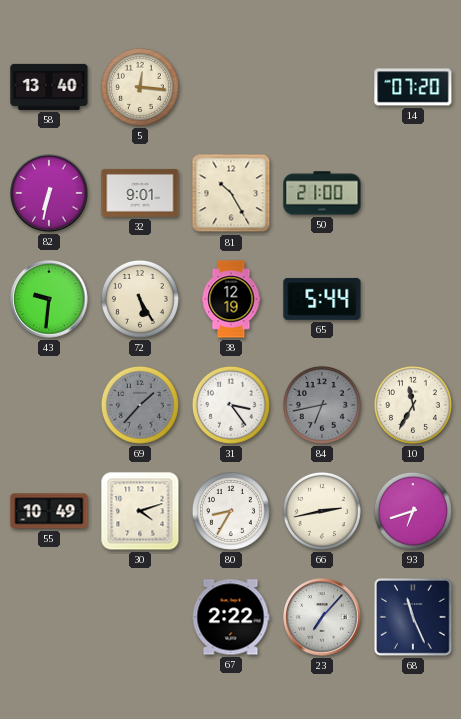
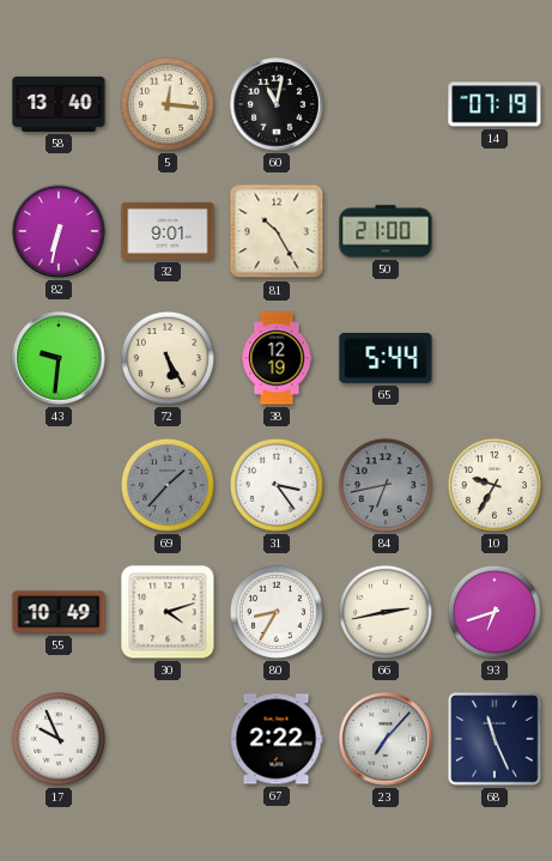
60: none -> 11:02 (277, 104)
14: 07:20 -> 07:19 (495, 104)
10: 11:35 -> 9:35 (495, 485)
17: none -> 9:56 (59, 739)
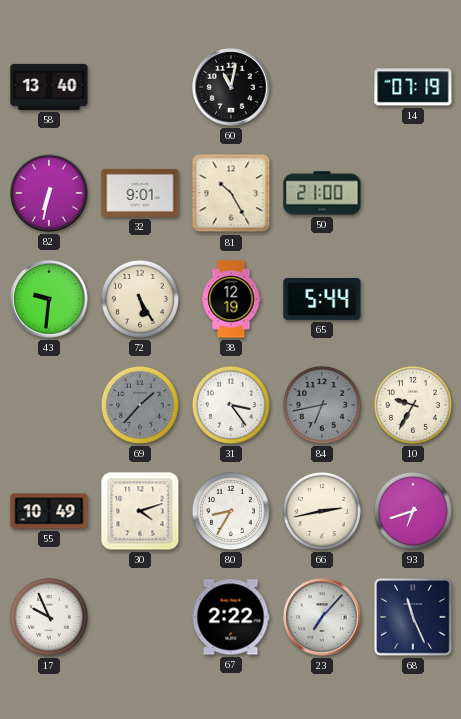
5: 12:16 -> none (168, 104)
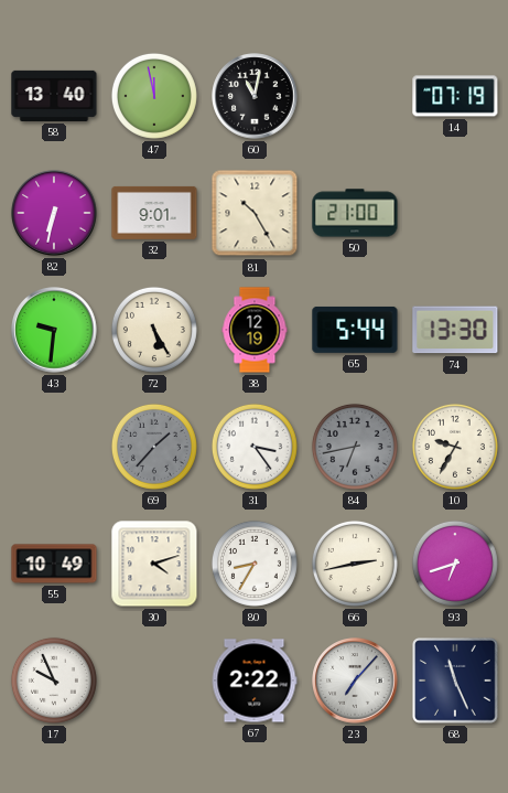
47: none -> 11:58 (154, 96)
74: none -> 13:30 (455, 330)
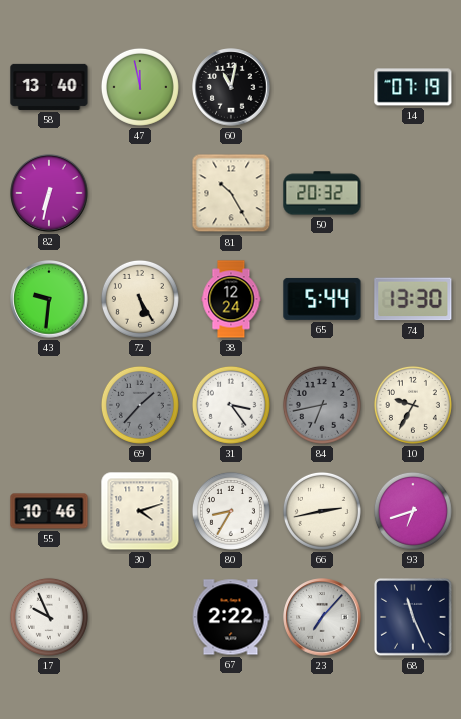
32: 9:01 -> none (154, 213)
50: 21:00 -> 20:32 (322, 193)
38: 12:19 -> 12:24 (231, 299)
55: 10:49 -> 10:46 (49, 511)
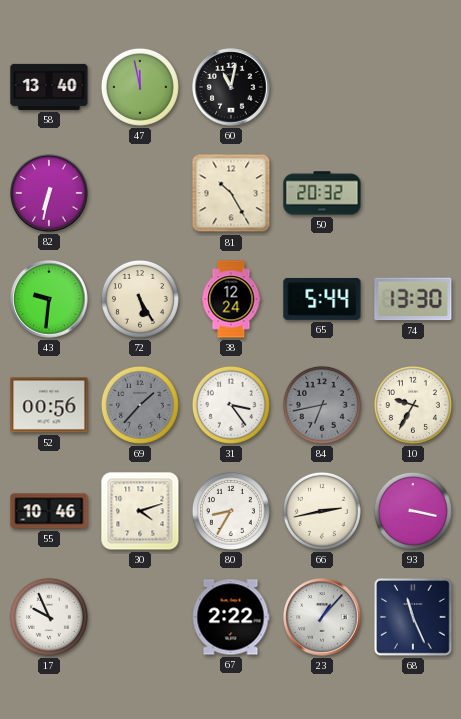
14: 07:19 -> none (413, 87)
52: none -> 00:56 (49, 405)
93: 6:42 -> 3:17 (413, 511)
23: 7:07 -> 1:07 (322, 617)
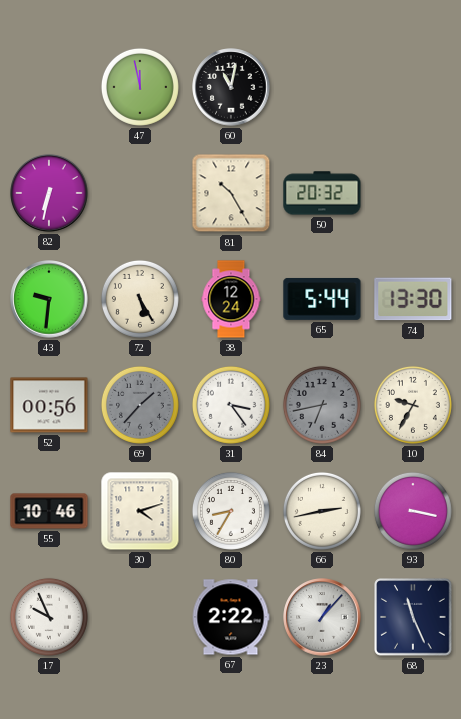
58: 13:40 -> none (49, 87)
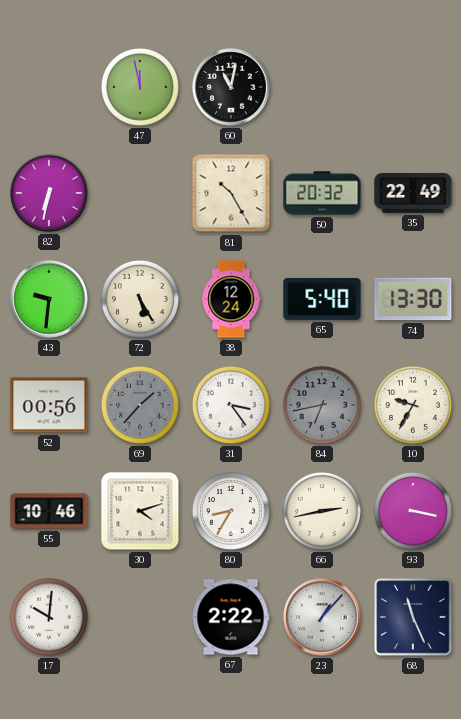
35: none -> 22:49 (413, 193)
65: 5:44 -> 5:40 (322, 299)
17: 9:56 -> 10:01 (49, 617)
